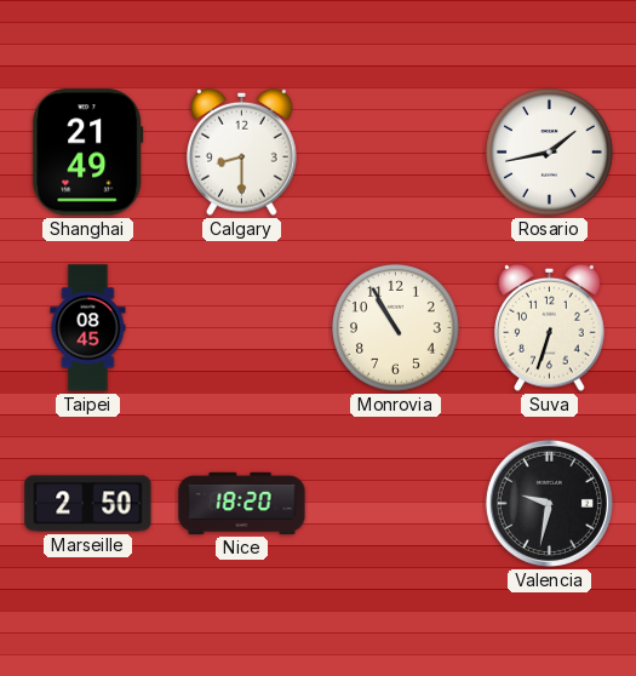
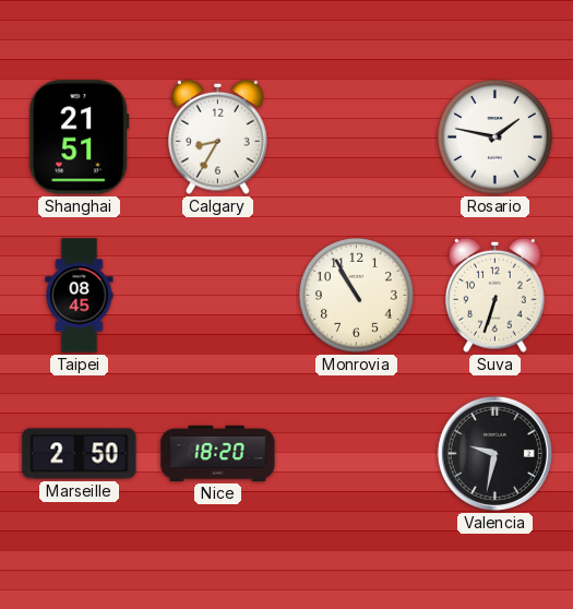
Shanghai: 21:49 -> 21:51 (80, 138)
Calgary: 8:30 -> 8:35 (218, 136)
Rosario: 1:43 -> 1:47 (496, 138)
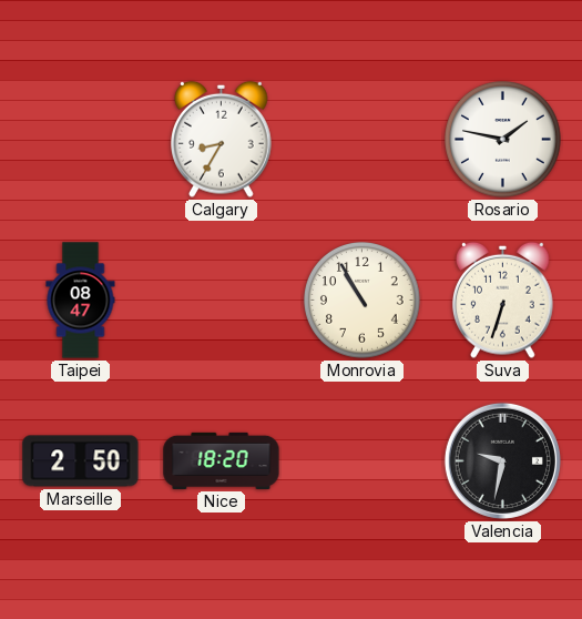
Shanghai: 21:51 -> none (80, 138)
Taipei: 08:45 -> 08:47 (81, 301)
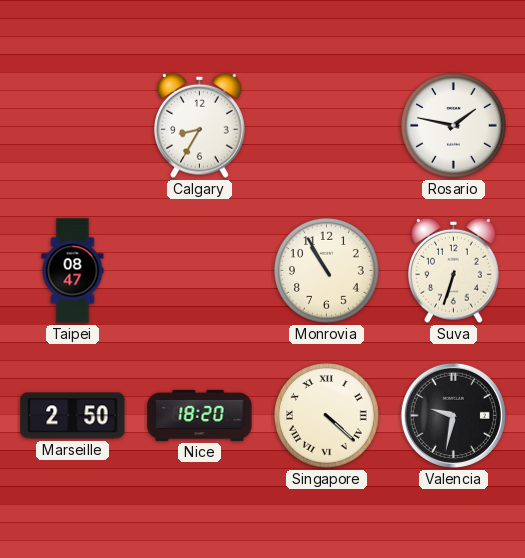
Singapore: none -> 4:22 (327, 416)
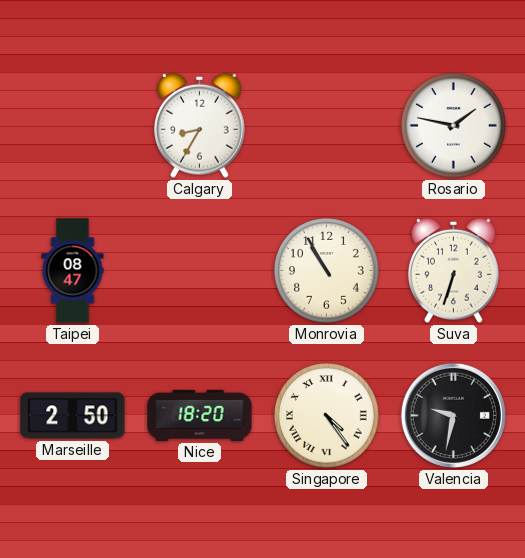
Singapore: 4:22 -> 4:24 (327, 416)
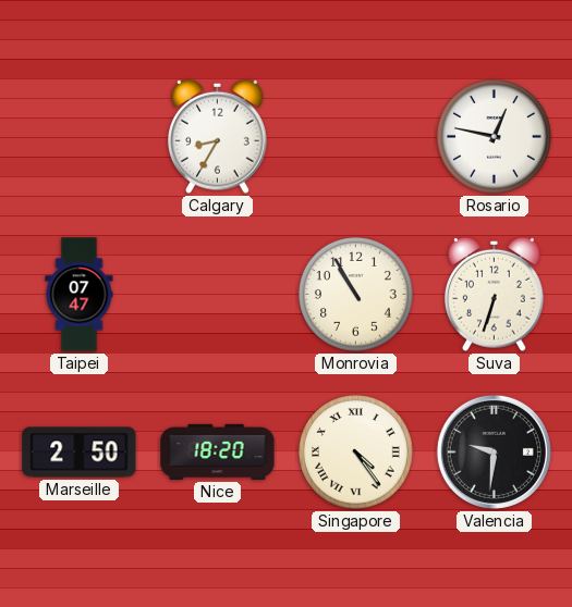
Rosario: 1:47 -> 12:47 (495, 137)
Taipei: 08:47 -> 07:47 (80, 295)
Valencia: 9:32 -> 9:31 (494, 451)
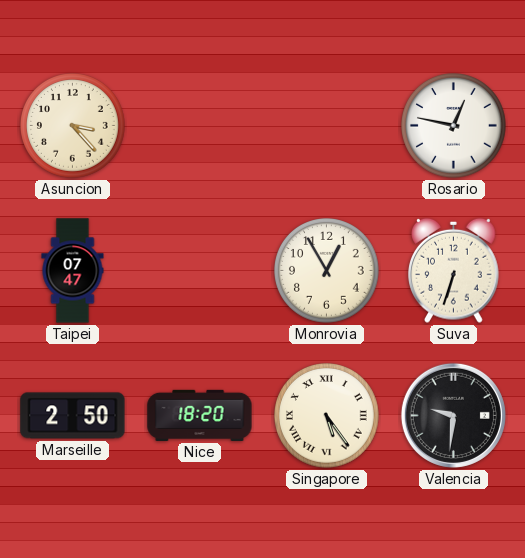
Asuncion: none -> 3:23 (73, 126)
Calgary: 8:35 -> none (218, 136)
Monrovia: 10:55 -> 12:55 (327, 271)
Singapore: 4:24 -> 5:24 (327, 416)
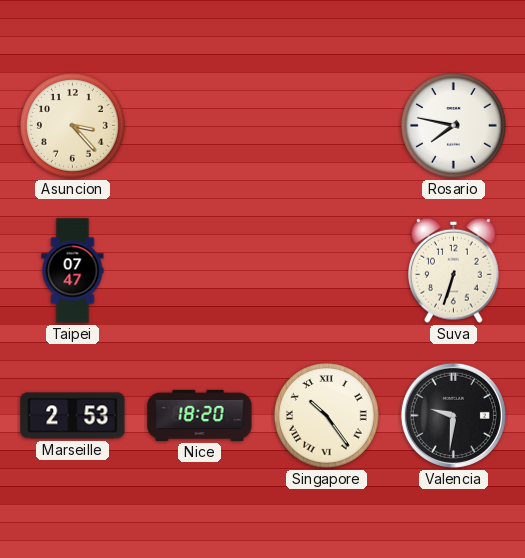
Rosario: 12:47 -> 7:47 (454, 126)
Monrovia: 12:55 -> none (327, 271)
Marseille: 2:50 -> 2:53 (73, 416)
Singapore: 5:24 -> 10:24 (327, 416)
